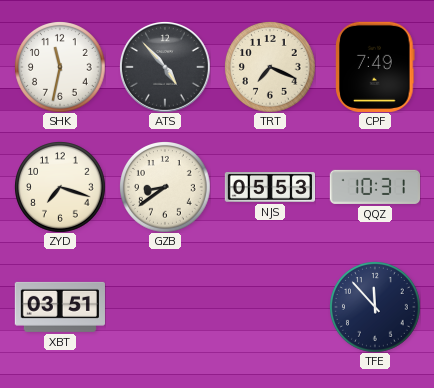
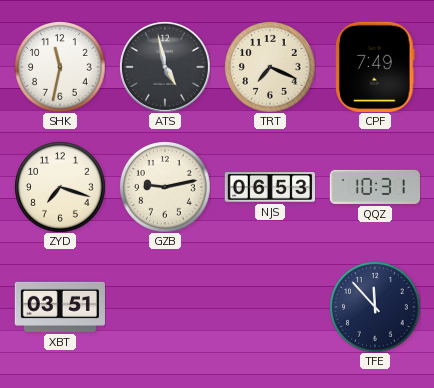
ATS: 4:53 -> 4:58 (165, 67)
GZB: 8:39 -> 9:13 (165, 187)
NJS: 05:53 -> 06:53 (270, 188)
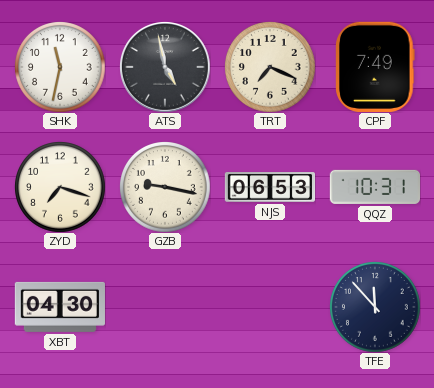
GZB: 9:13 -> 9:17 (165, 187)
XBT: 03:51 -> 04:30 (60, 307)
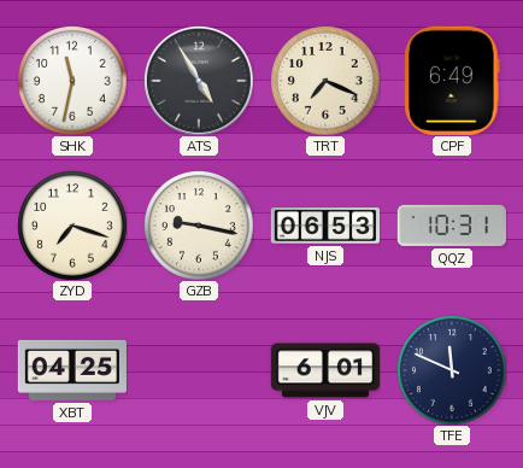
ATS: 4:58 -> 4:55 (199, 81)
CPF: 7:49 -> 6:49 (452, 81)
XBT: 04:30 -> 04:25 (72, 370)
VJV: none -> 6:01 (324, 370)
TFE: 11:53 -> 11:49 (452, 370)
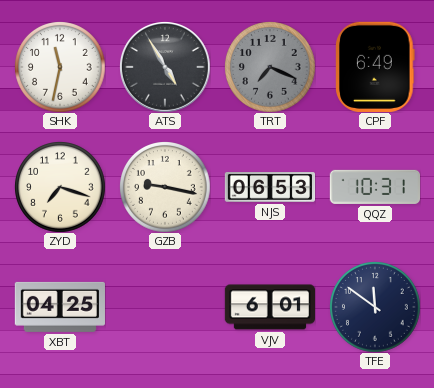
TRT dial: cream -> grey (270, 67)
TFE: 11:49 -> 11:51 (375, 307)
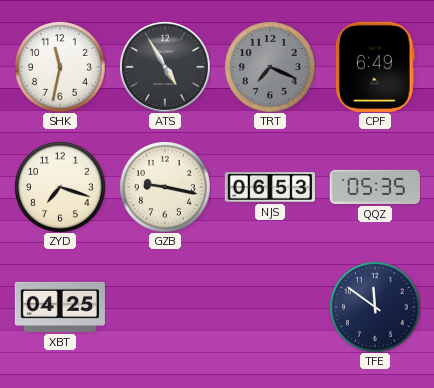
QQZ: 10:31 -> 05:35 (374, 187)
VJV: 6:01 -> none (269, 307)
